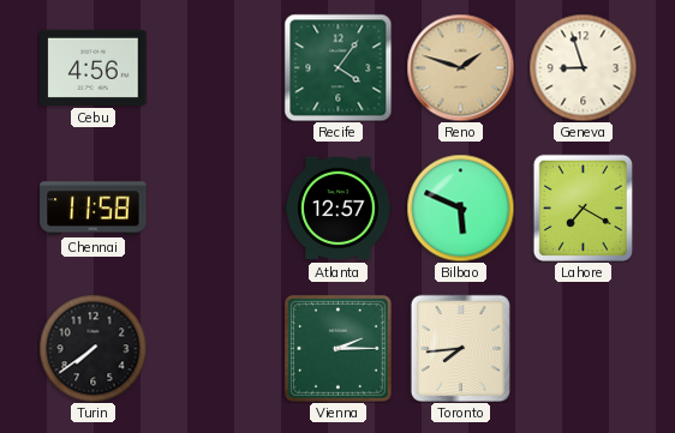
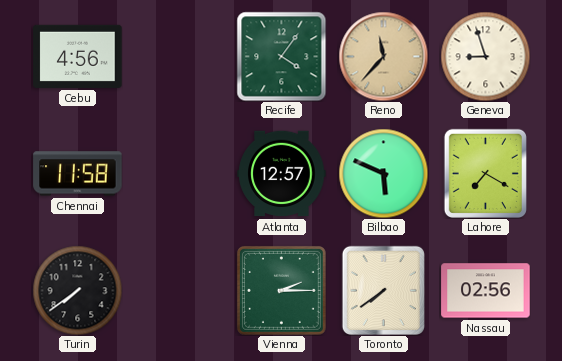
Reno: 1:48 -> 11:37 (383, 56)
Toronto: 7:44 -> 7:39 (383, 290)
Nassau: none -> 02:56 (486, 291)
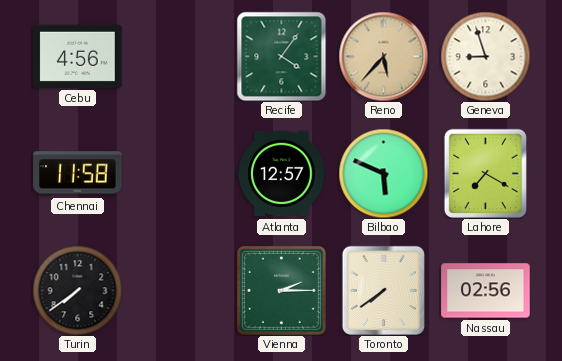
Reno: 11:37 -> 5:37 (383, 56)
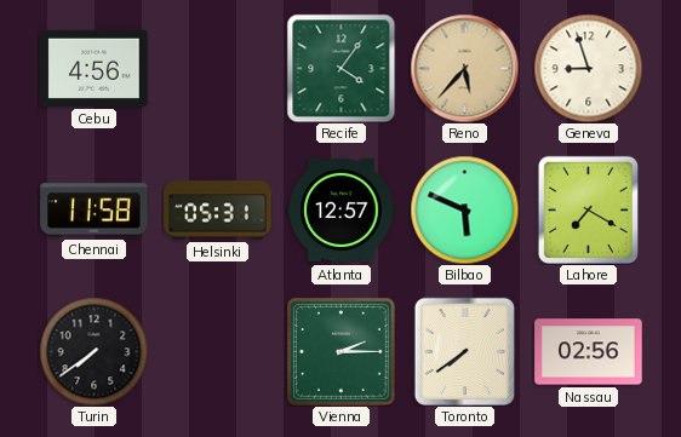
Helsinki: none -> 05:31 (218, 211)
